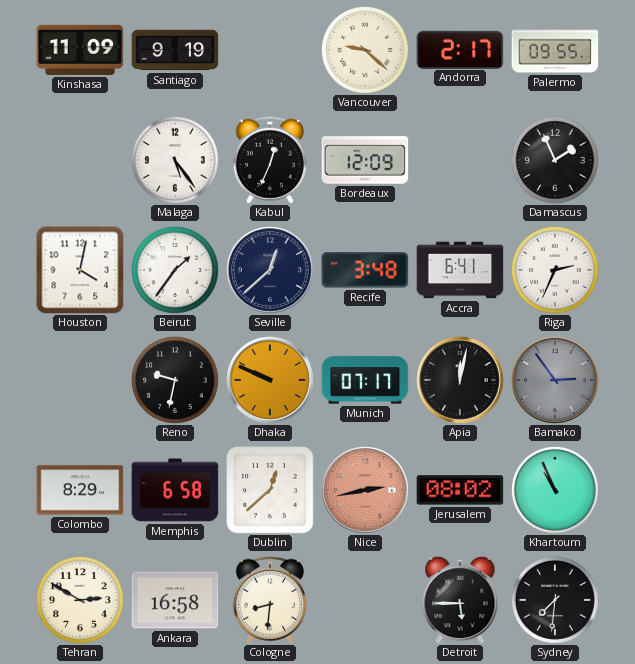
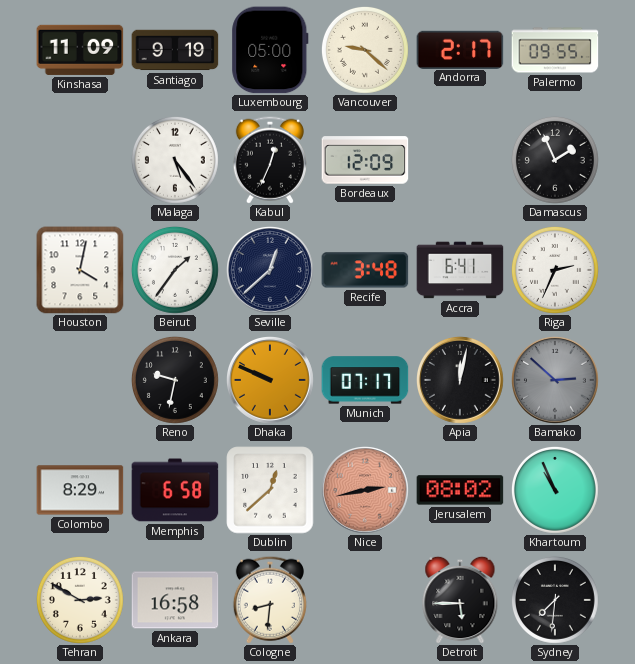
Luxembourg: none -> 05:00 (270, 50)
Bamako: 2:54 -> 2:52 (556, 381)
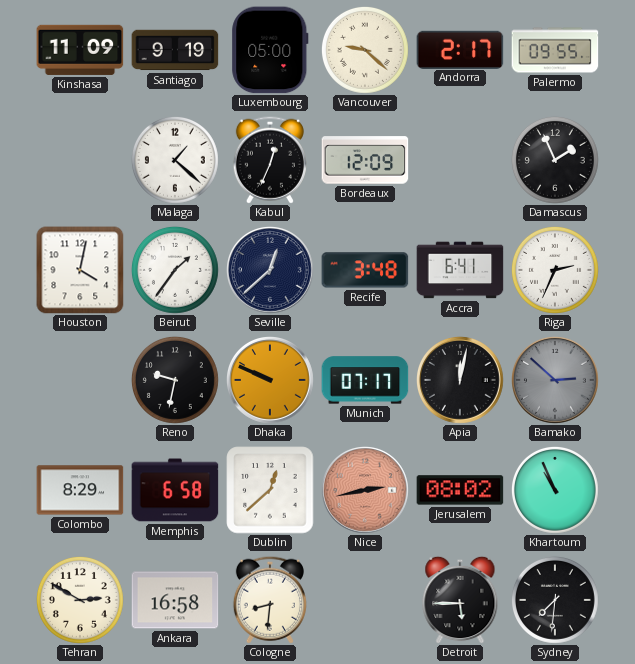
Malaga: 5:24 -> 1:22 (175, 160)
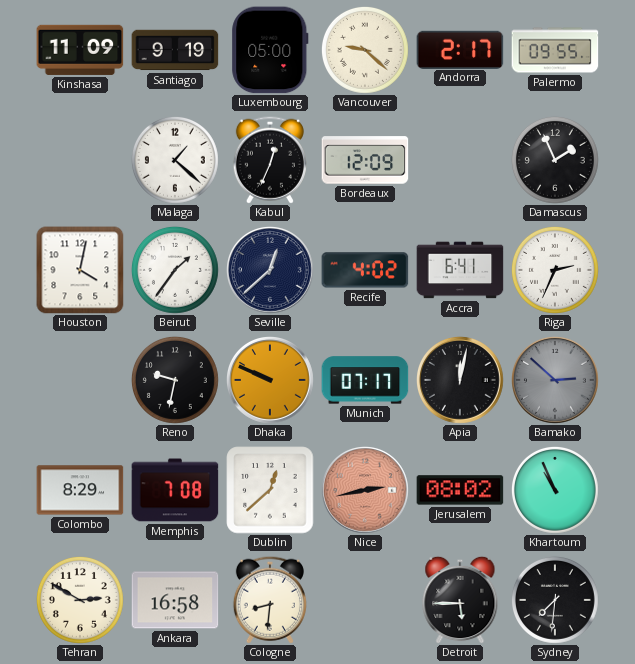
Recife: 3:48 -> 4:02 (365, 270)
Memphis: 6:58 -> 7:08 (175, 490)
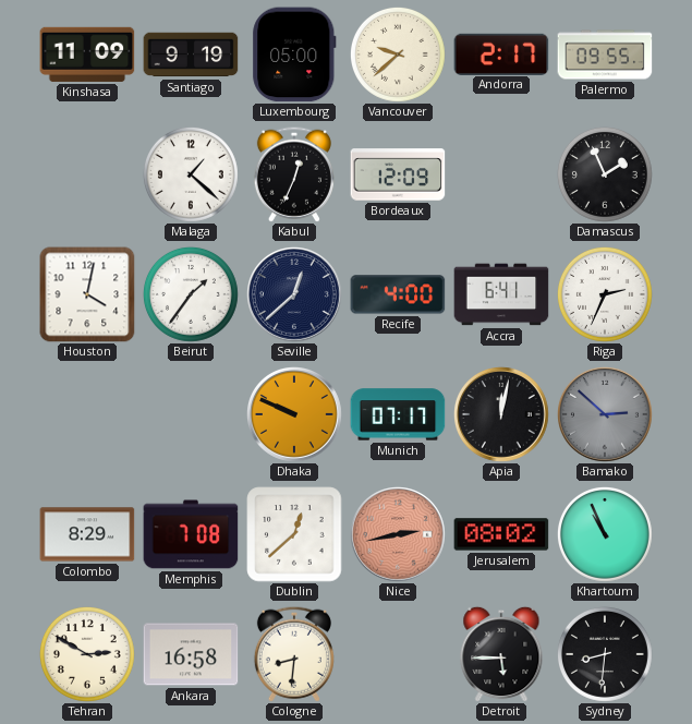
Vancouver: 9:22 -> 9:38 (398, 55)
Recife: 4:02 -> 4:00 (398, 294)
Reno: 9:32 -> none (175, 380)
Sydney: 7:31 -> 8:31 (605, 654)
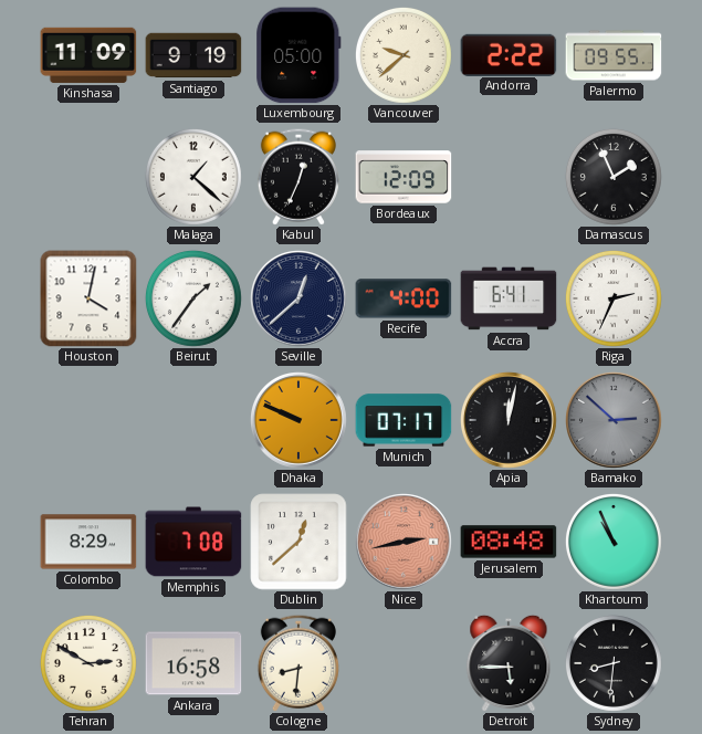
Andorra: 2:17 -> 2:22 (509, 54)
Jerusalem: 08:02 -> 08:48 (509, 542)
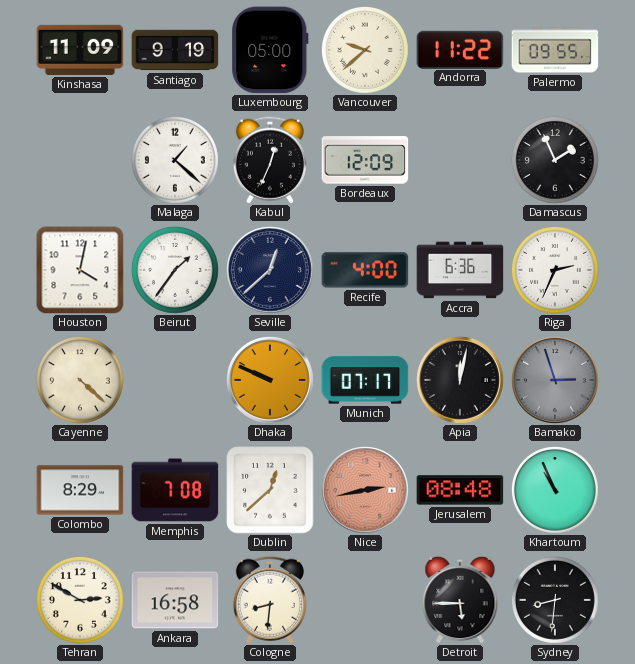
Andorra: 2:22 -> 11:22 (460, 49)
Accra: 6:41 -> 6:36 (460, 270)
Cayenne: none -> 4:22 (80, 380)
Bamako: 2:52 -> 2:57 (556, 381)
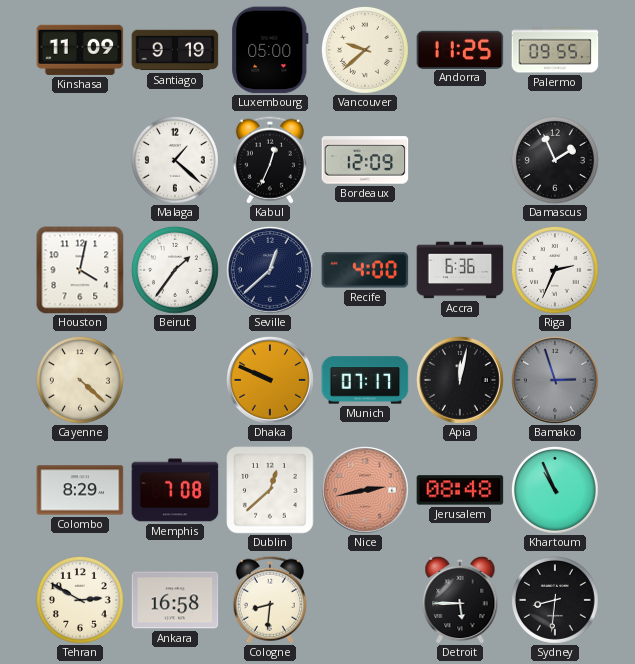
Andorra: 11:22 -> 11:25 (460, 49)
